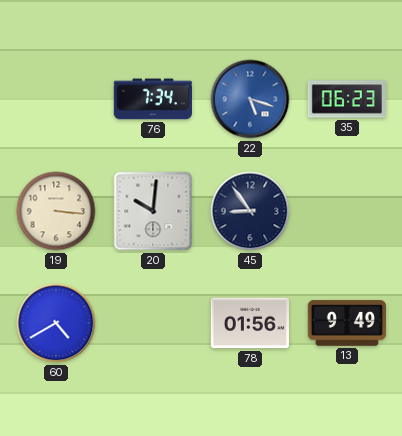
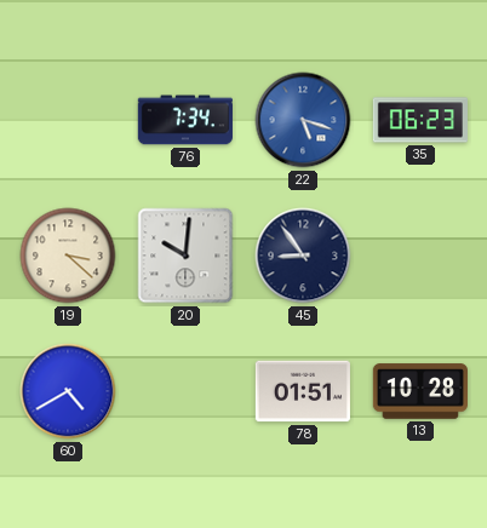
19: 3:16 -> 3:22 (68, 256)
78: 01:56 -> 01:51 (303, 391)
13: 9:49 -> 10:28 (419, 391)
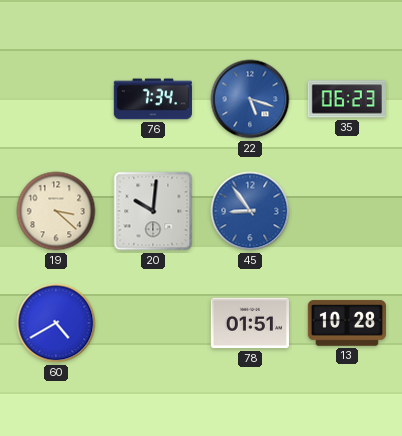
45 dial: navy -> blue (250, 211)
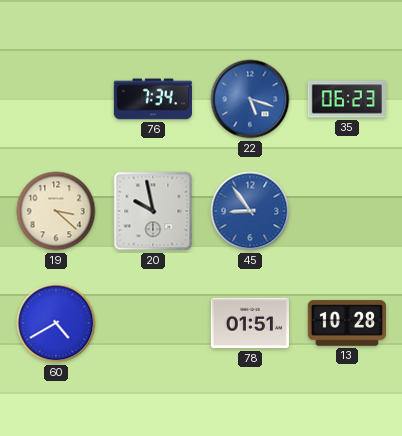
20: 10:01 -> 9:58 (153, 211)
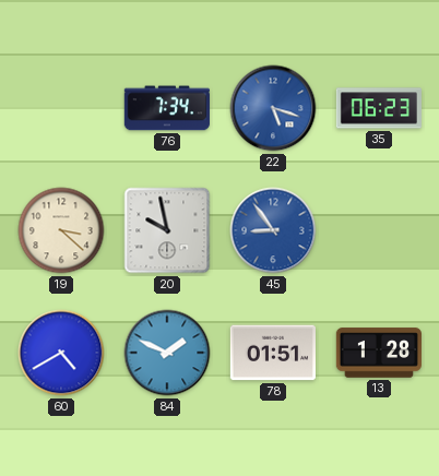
84: none -> 1:49 (167, 353)
13: 10:28 -> 1:28 (378, 353)
